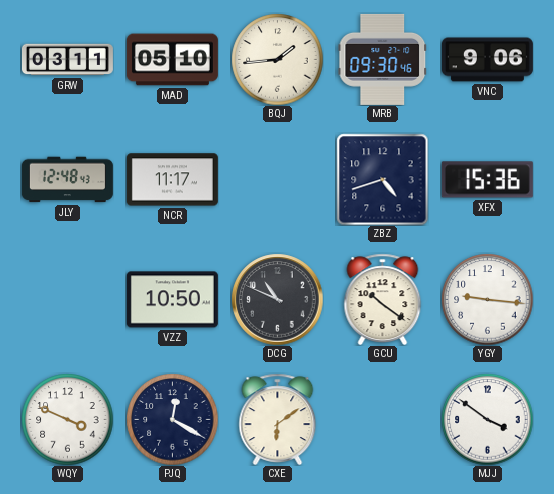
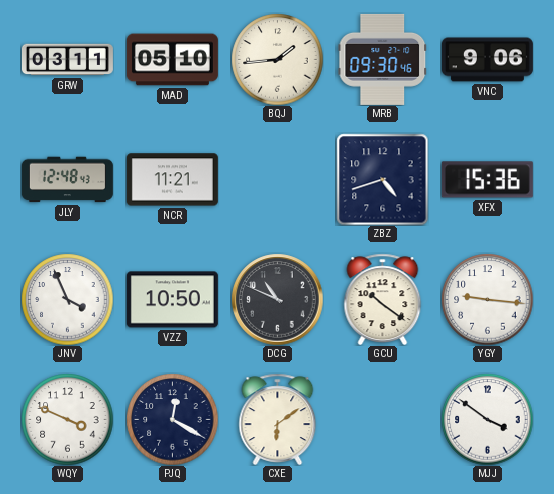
NCR: 11:17 -> 11:21 (172, 180)
JNV: none -> 3:56 (67, 299)
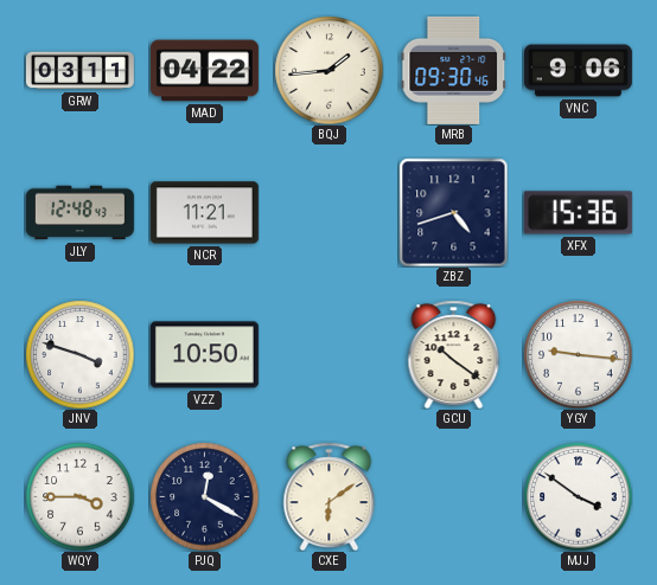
MAD: 05:10 -> 04:22 (204, 71)
JNV: 3:56 -> 3:48 (79, 354)
DCG: 10:49 -> none (277, 299)
WQY: 3:49 -> 3:45 (79, 496)
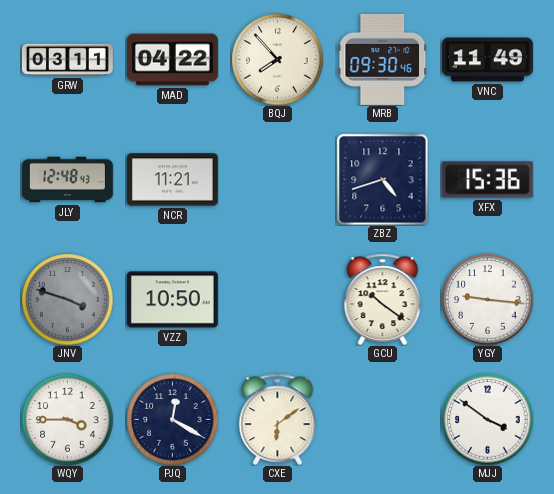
BQJ: 1:44 -> 7:53 (277, 59)
VNC: 9:06 -> 11:49 (487, 60)
JNV dial: white -> grey (67, 299)
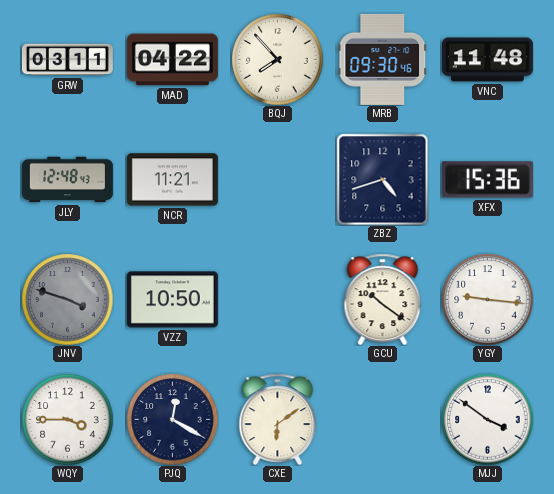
VNC: 11:49 -> 11:48 (487, 60)
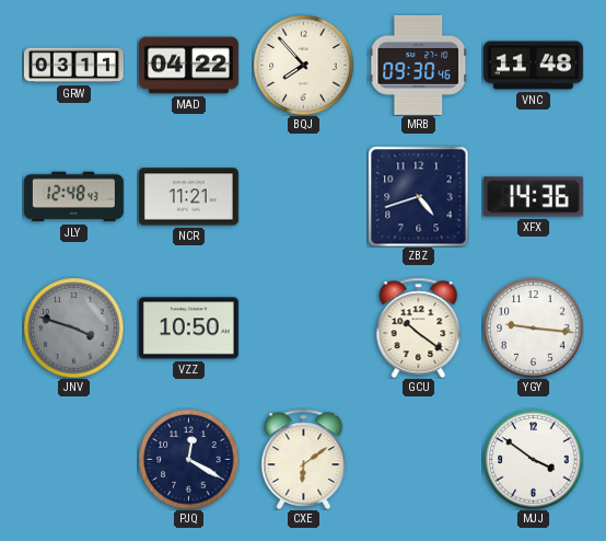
XFX: 15:36 -> 14:36 (533, 197)
WQY: 3:45 -> none (67, 419)
